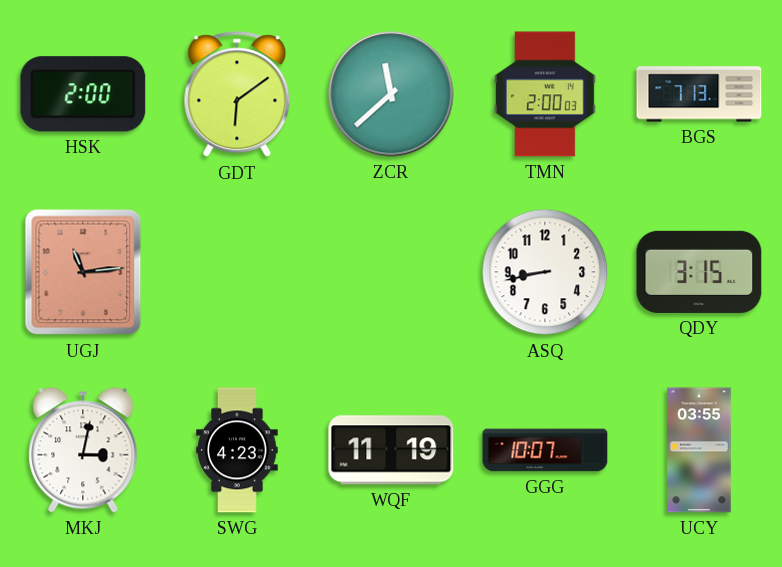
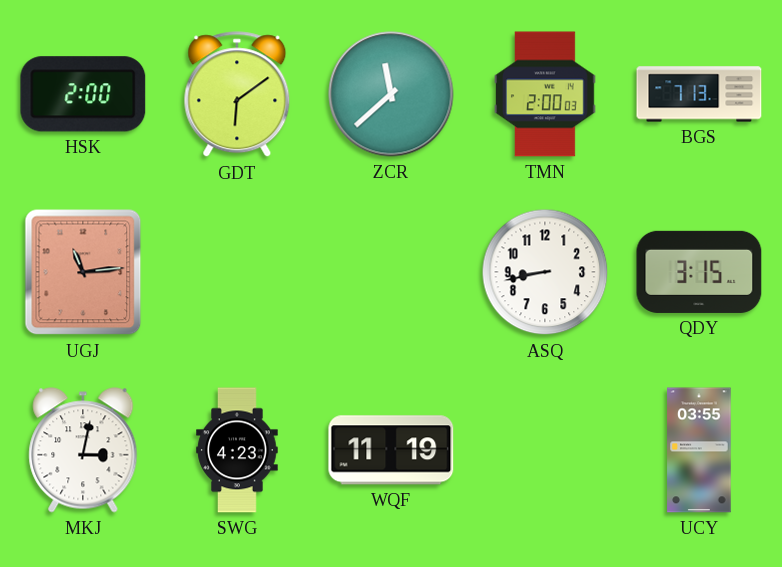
GGG: 10:07 -> none (545, 450)
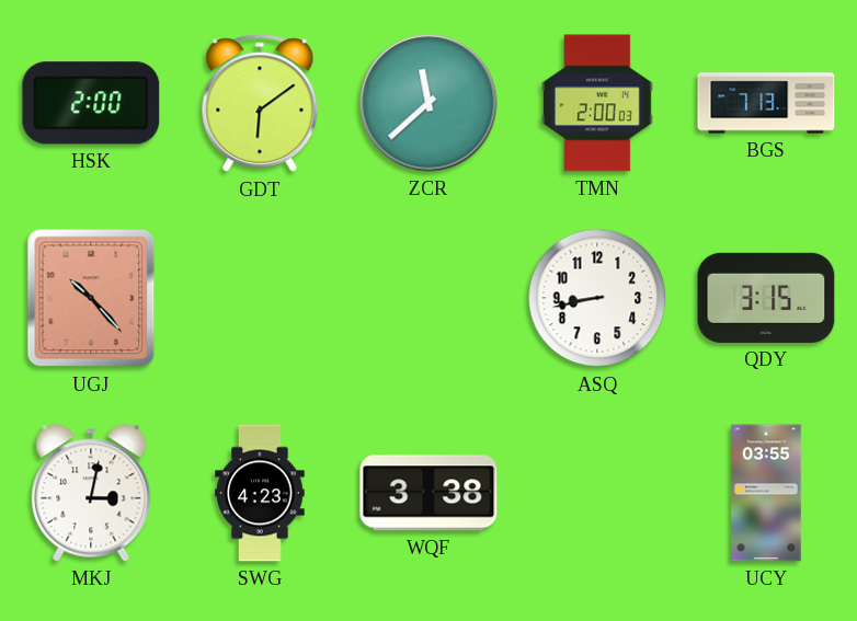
UGJ: 11:14 -> 10:23 (91, 298)
WQF: 11:19 -> 3:38 (428, 493)
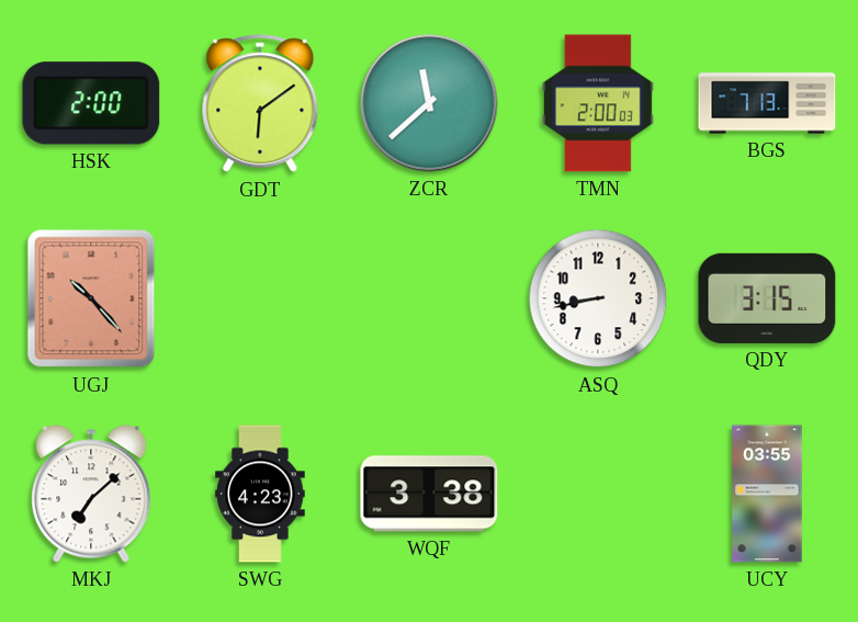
MKJ: 3:02 -> 7:08 (91, 494)
